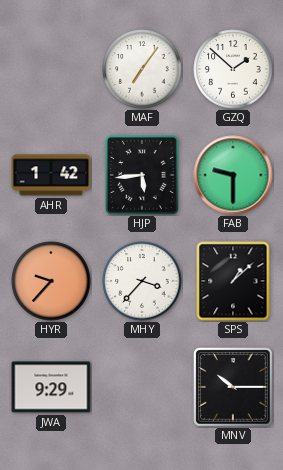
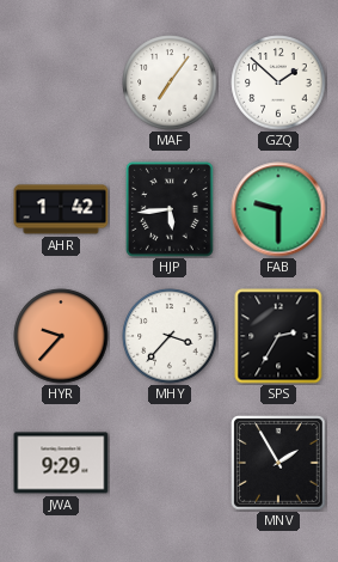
SPS: 1:08 -> 2:35 (278, 336)
MNV: 10:15 -> 1:55 (279, 464)
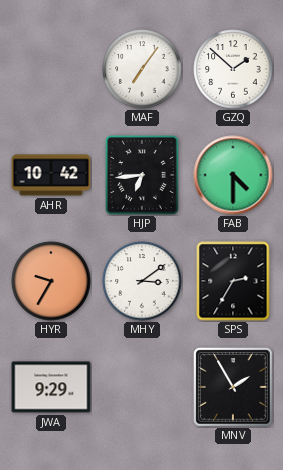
AHR: 1:42 -> 10:42 (51, 175)
HJP: 5:44 -> 6:44 (143, 176)
FAB: 9:30 -> 4:30 (233, 175)
HYR: 9:37 -> 9:35 (51, 281)
MHY: 3:37 -> 3:09 (142, 281)
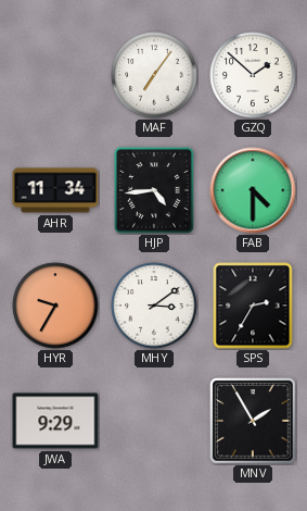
AHR: 10:42 -> 11:34 (55, 190)
HJP: 6:44 -> 4:44 (155, 191)
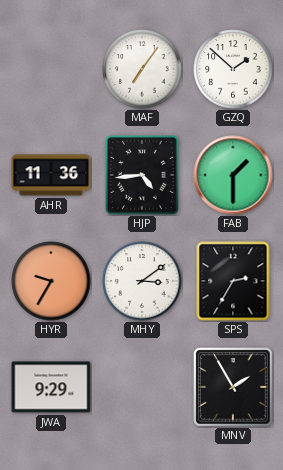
AHR: 11:34 -> 11:36 (51, 175)
FAB: 4:30 -> 1:30 (233, 175)
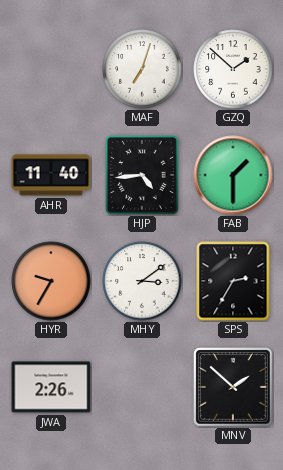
MAF: 7:06 -> 7:03 (142, 69)
AHR: 11:36 -> 11:40 (51, 175)
JWA: 9:29 -> 2:26 (51, 387)
MNV: 1:55 -> 1:52 (234, 388)
